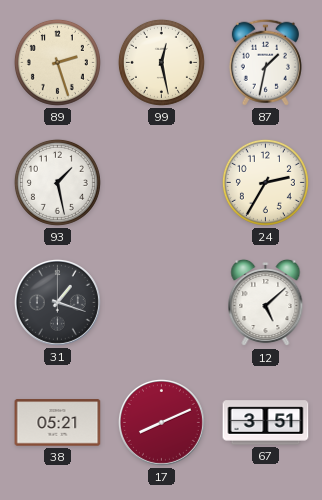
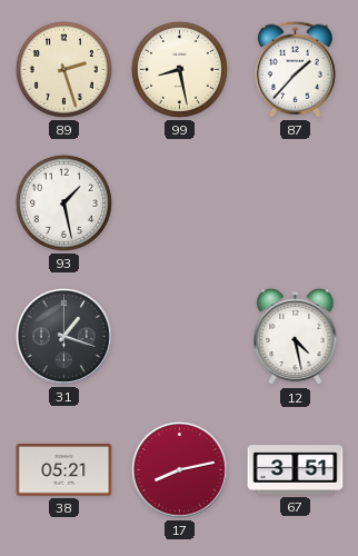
99: 12:28 -> 8:28 (179, 69)
87: 1:32 -> 1:37 (295, 69)
24: 2:35 -> none (265, 182)
12: 5:08 -> 4:28 (296, 337)
17: 8:11 -> 8:13 (179, 469)
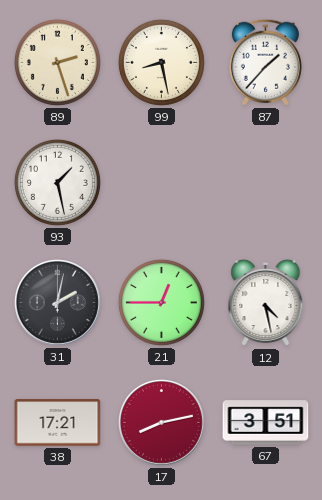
31: 1:18 -> 2:02 (57, 302)
21: none -> 12:45 (161, 302)
38: 05:21 -> 17:21 (58, 423)
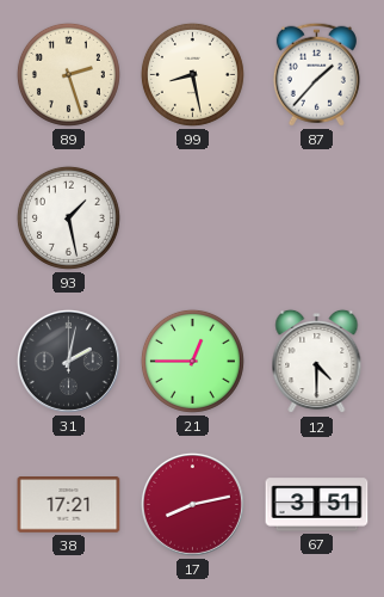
12: 4:28 -> 4:30 (317, 362)
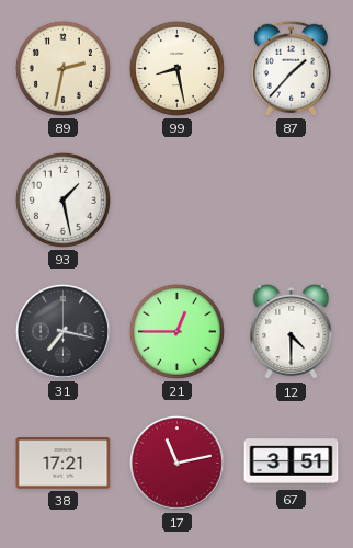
89: 2:27 -> 2:32 (62, 68)
31: 2:02 -> 7:17 (62, 331)
17: 8:13 -> 11:13 (176, 463)
